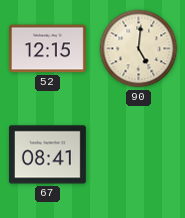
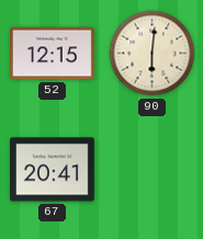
90: 5:01 -> 6:01 (153, 54)
67: 08:41 -> 20:41 (52, 170)
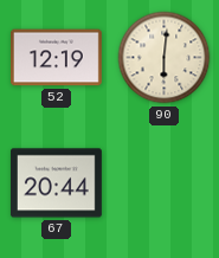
52: 12:15 -> 12:19 (56, 58)
67: 20:41 -> 20:44 (56, 183)
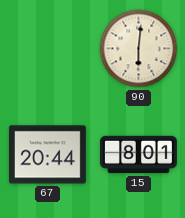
52: 12:19 -> none (56, 58)
15: none -> 8:01 (139, 155)
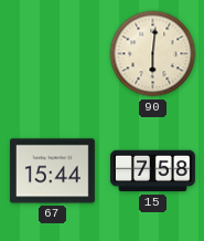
67: 20:44 -> 15:44 (52, 171)
15: 8:01 -> 7:58 (153, 171)
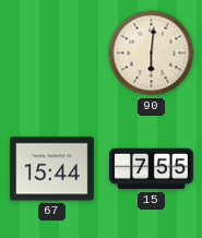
15: 7:58 -> 7:55 (152, 169)
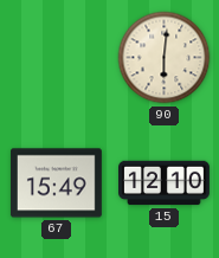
67: 15:44 -> 15:49 (56, 183)
15: 7:55 -> 12:10 (165, 183)
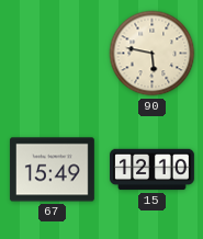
90: 6:01 -> 5:47 (153, 54)
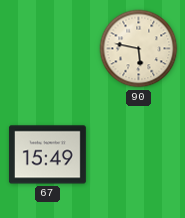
15: 12:10 -> none (153, 170)
